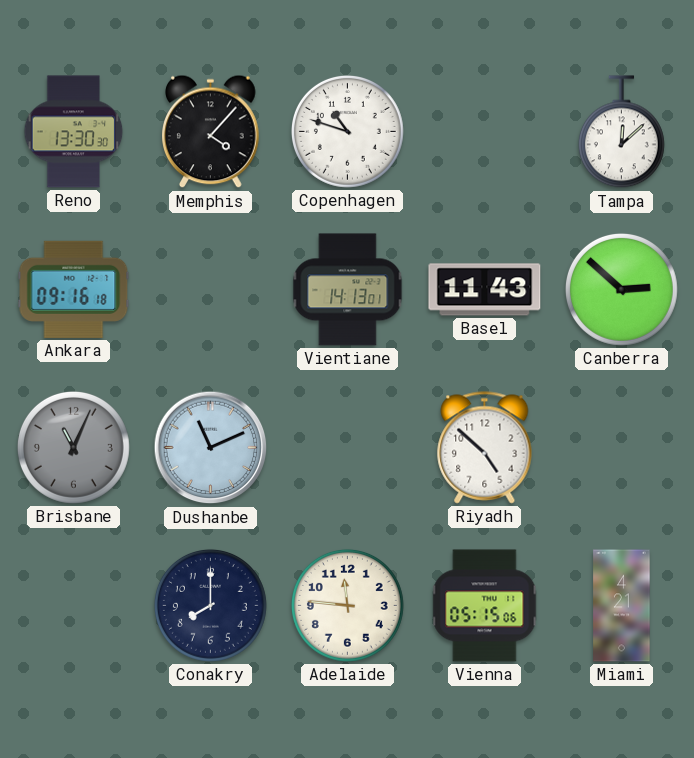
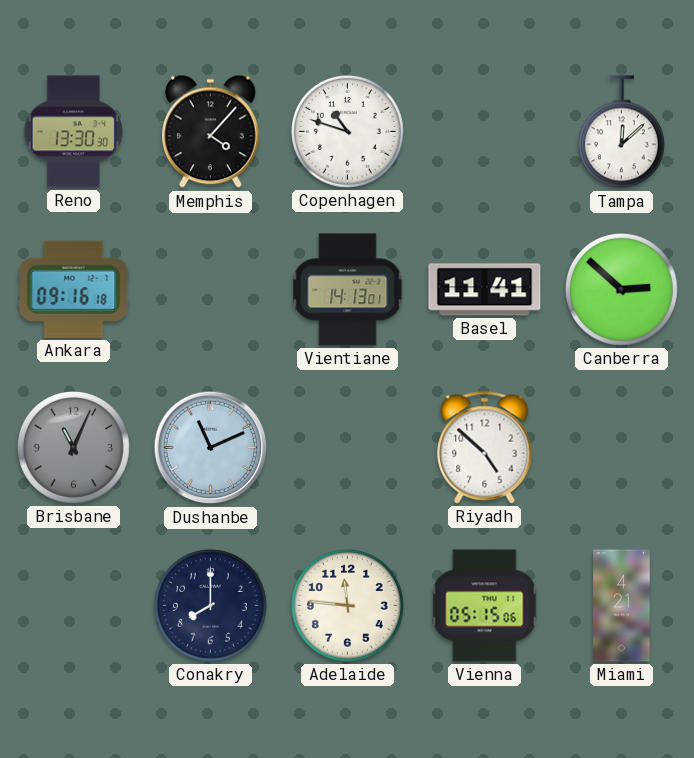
Basel: 11:43 -> 11:41 (485, 290)
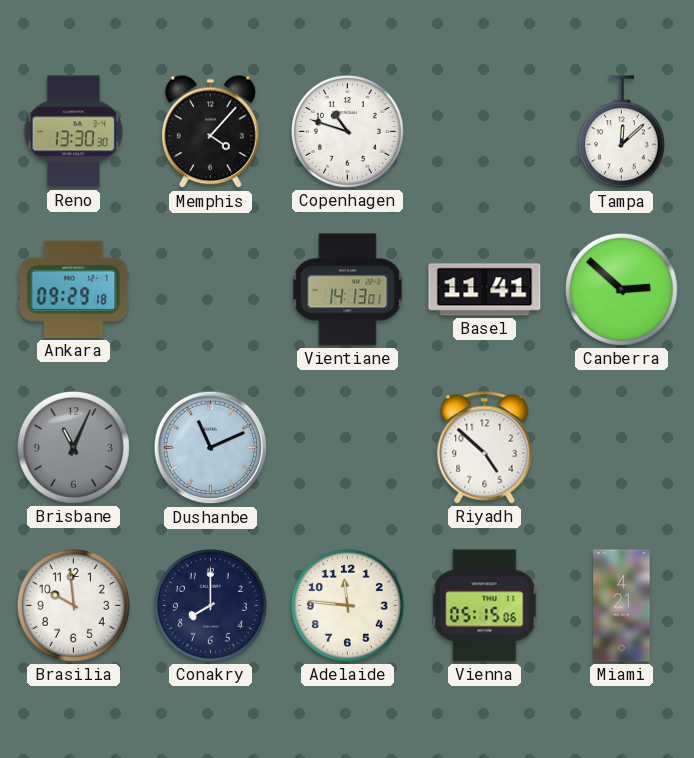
Ankara: 09:16 -> 09:29 (74, 289)
Brasilia: none -> 9:59 (73, 605)
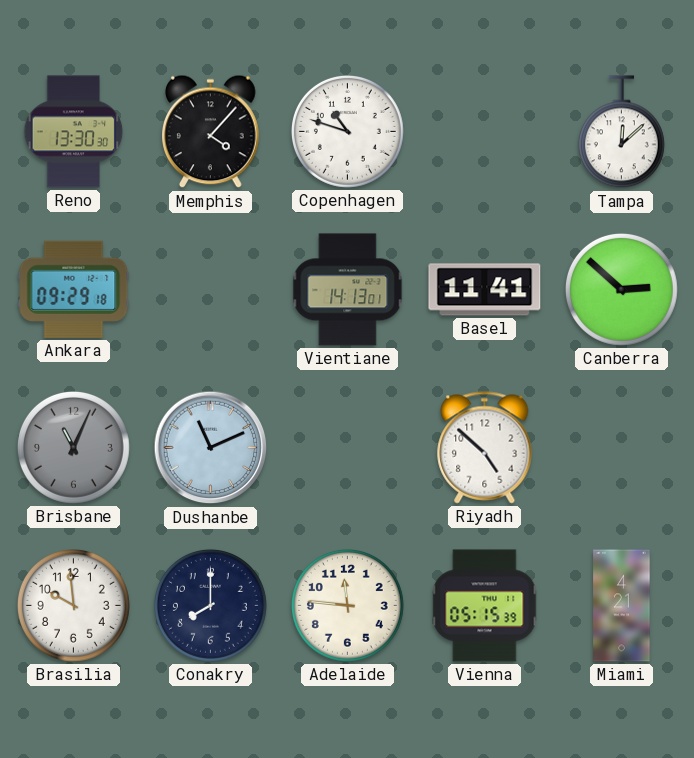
Vienna: 05:15:06 -> 05:15:39 (485, 606)
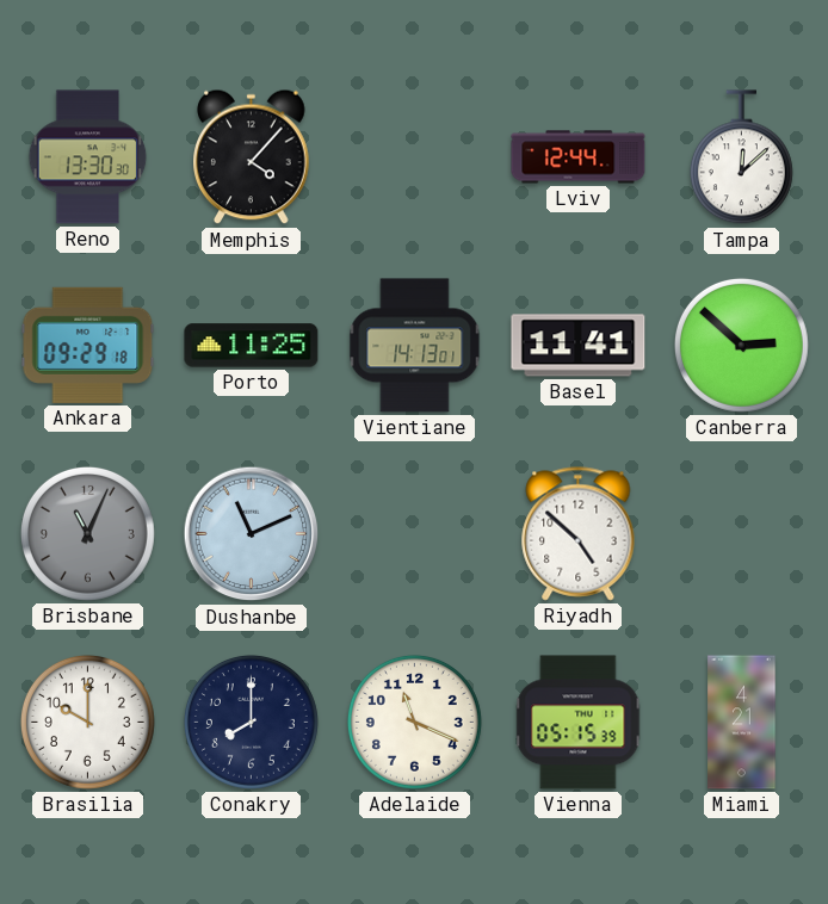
Copenhagen: 10:48 -> none (347, 131)
Lviv: none -> 12:44 (579, 157)
Porto: none -> 11:25 (252, 346)
Brasilia: 9:59 -> 10:00 (87, 722)
Adelaide: 11:46 -> 11:19 (414, 722)
